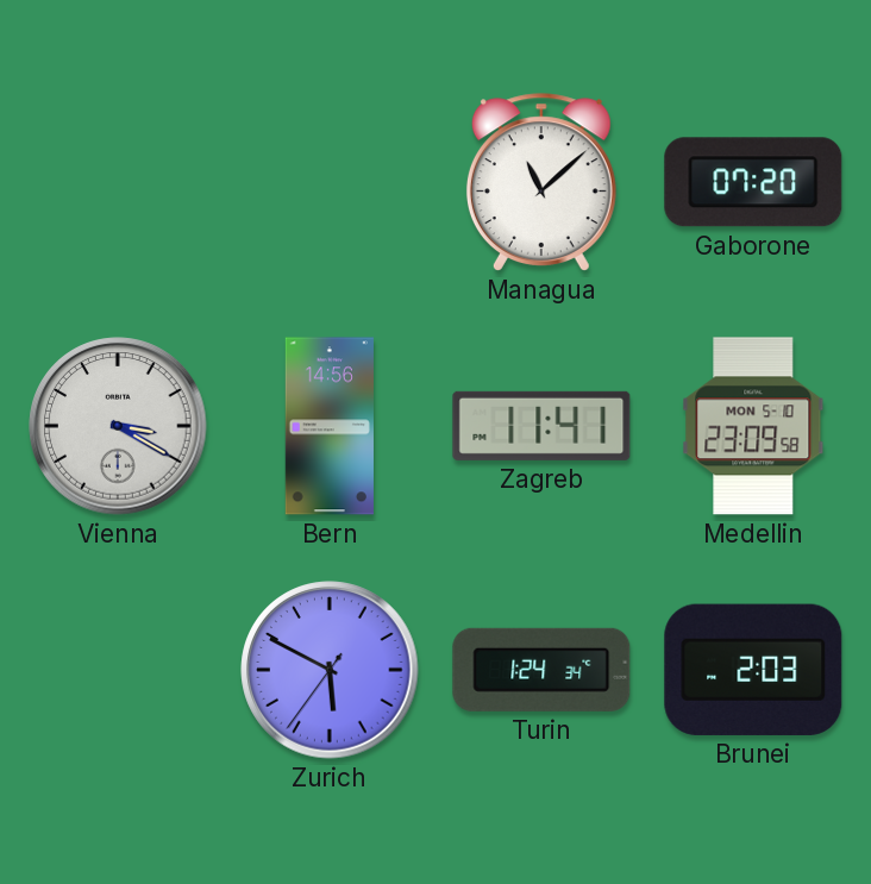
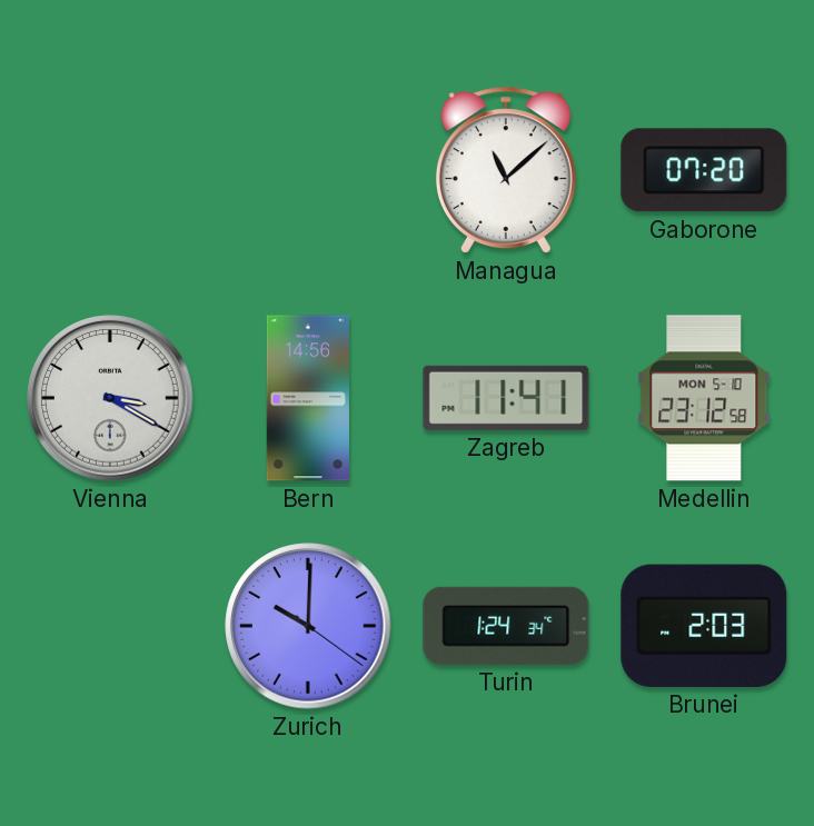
Medellin: 23:09 -> 23:12 (704, 398)
Zurich: 5:49 -> 10:00 (308, 626)
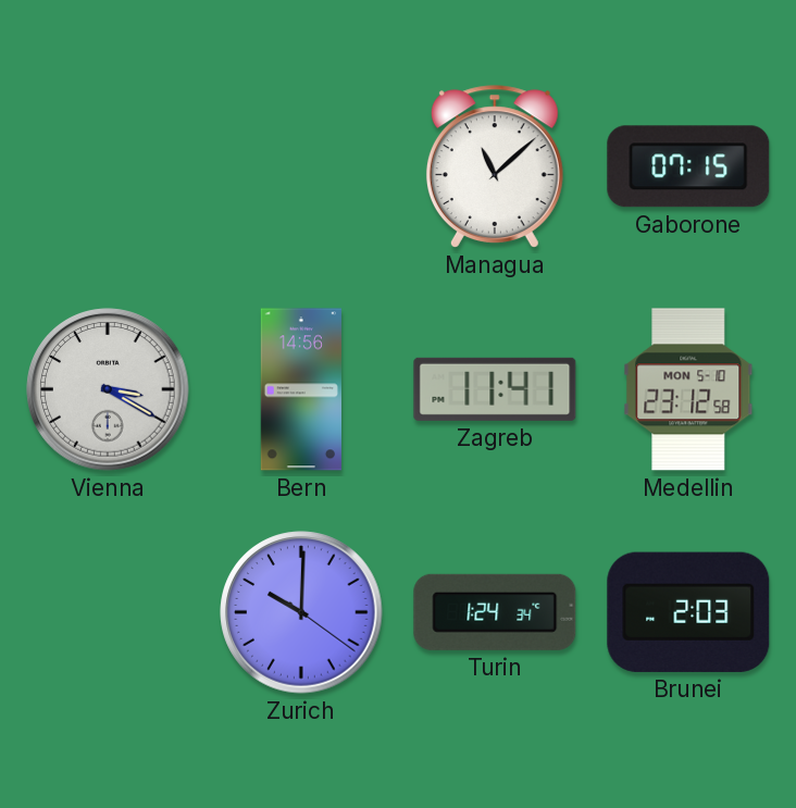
Gaborone: 07:20 -> 07:15 (688, 166)
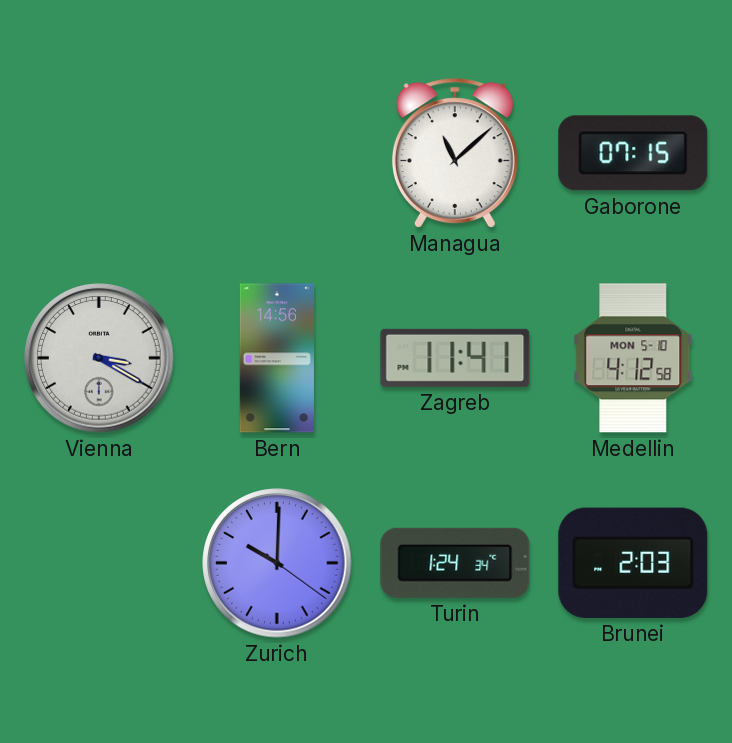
Medellin: 23:12 -> 4:12 (633, 358)
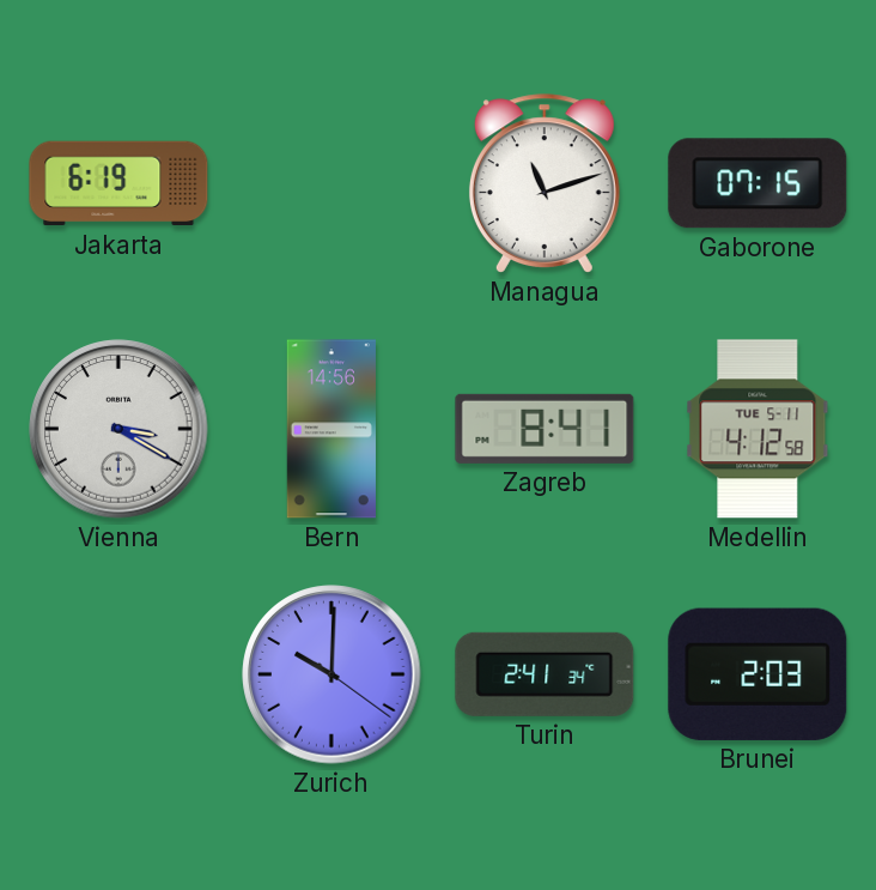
Jakarta: none -> 6:19 (118, 183)
Managua: 11:08 -> 11:12 (545, 183)
Zagreb: 11:41 -> 8:41 (545, 429)
Medellin date: MON 5-10 -> TUE 5-11 (758, 429)
Turin: 1:24 -> 2:41 (545, 674)
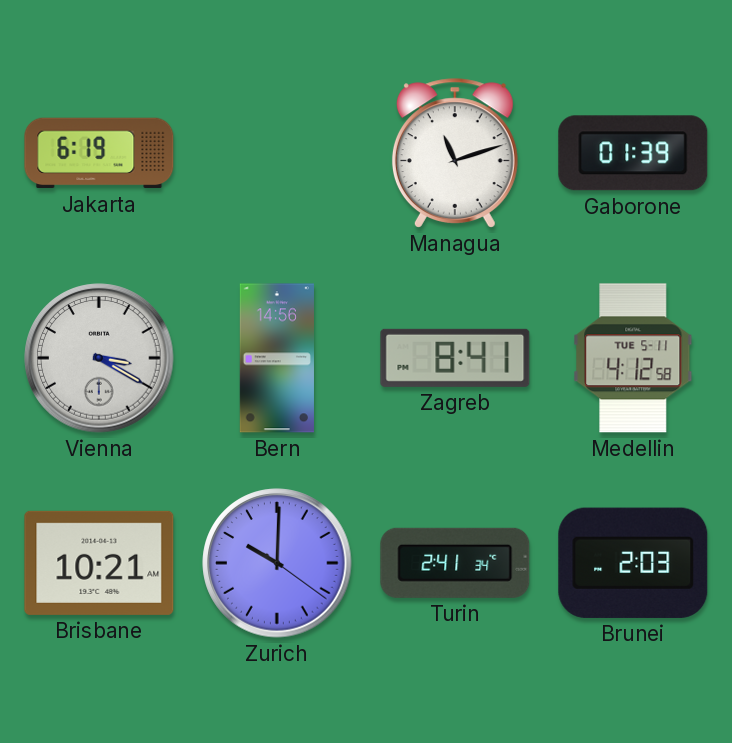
Gaborone: 07:15 -> 01:39 (633, 153)
Brisbane: none -> 10:21 (99, 563)
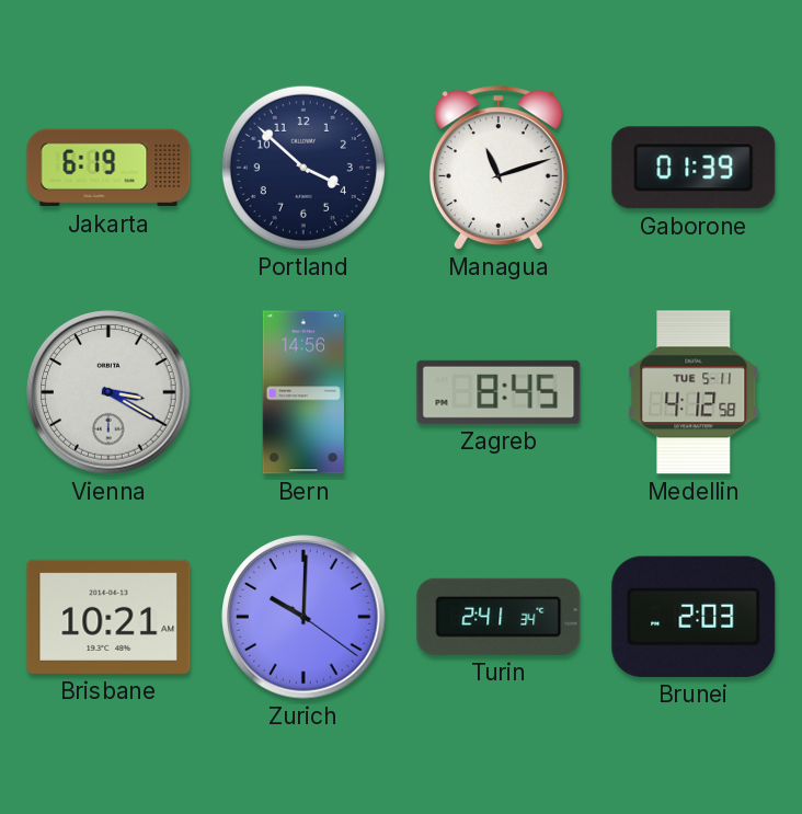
Portland: none -> 3:52 (303, 168)
Zagreb: 8:41 -> 8:45 (499, 392)
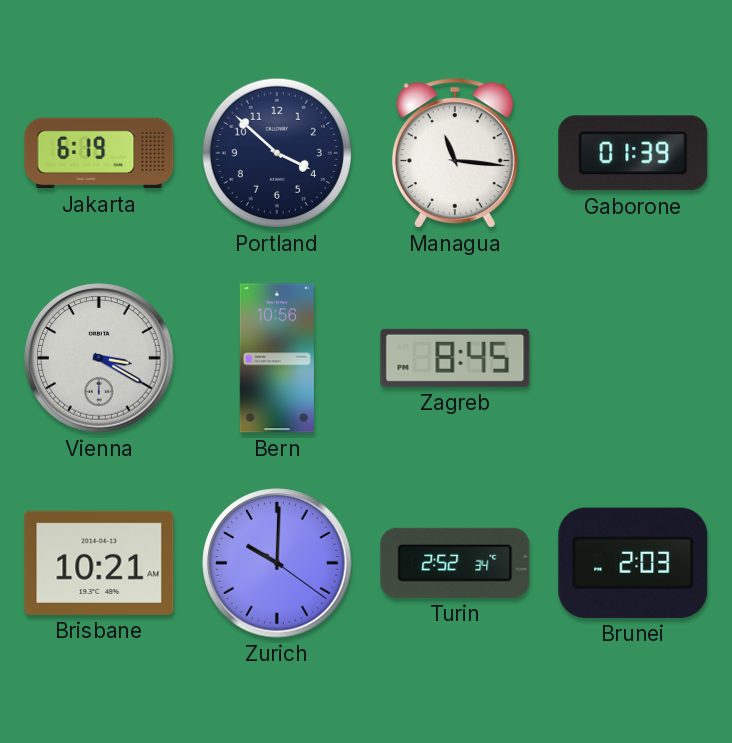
Managua: 11:12 -> 11:16 (455, 153)
Bern: 14:56 -> 10:56 (277, 358)
Medellin: 4:12 -> none (694, 392)
Turin: 2:41 -> 2:52 (455, 563)
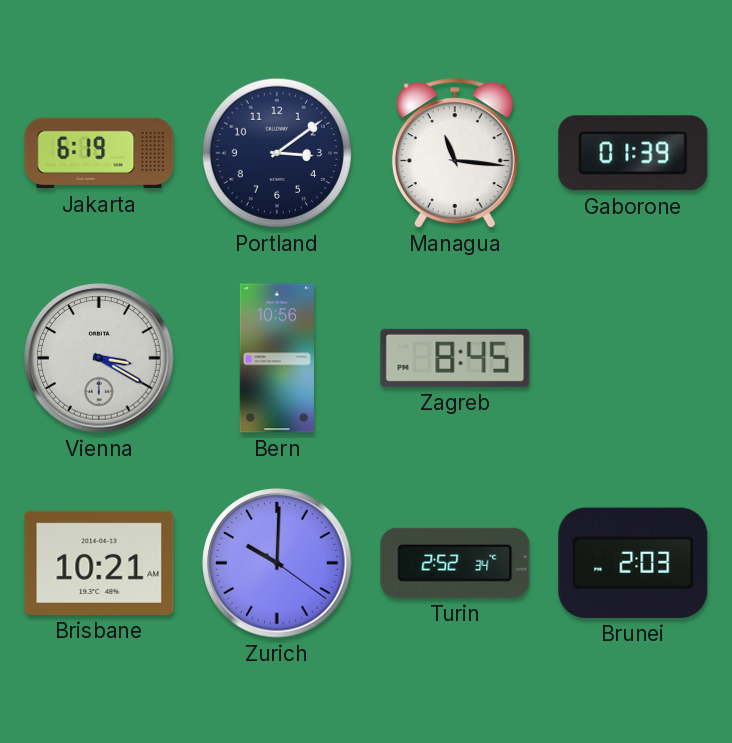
Portland: 3:52 -> 3:09 (277, 153)
